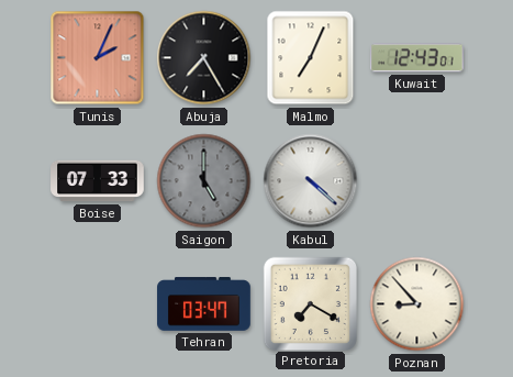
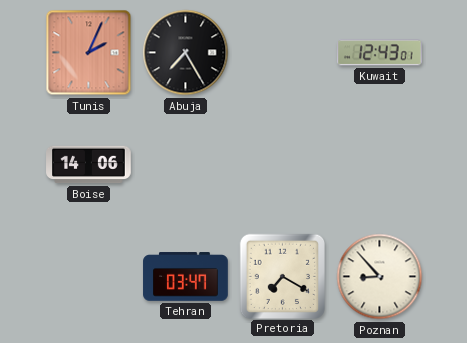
Malmo: 7:04 -> none (311, 58)
Boise: 07:33 -> 14:06 (89, 165)
Saigon: 5:00 -> none (204, 181)
Kabul: 4:22 -> none (311, 181)
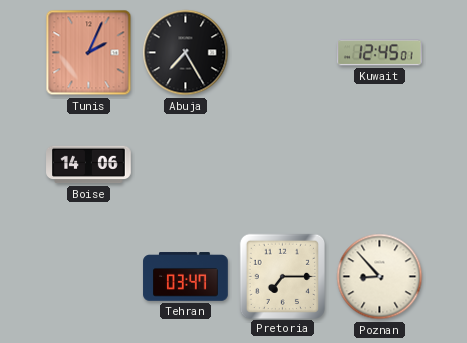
Kuwait: 12:43 -> 12:45 (380, 53)
Pretoria: 7:20 -> 7:15 (282, 276)
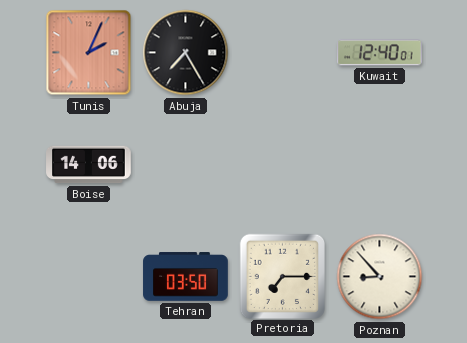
Kuwait: 12:45 -> 12:40 (380, 53)
Tehran: 03:47 -> 03:50 (186, 277)
